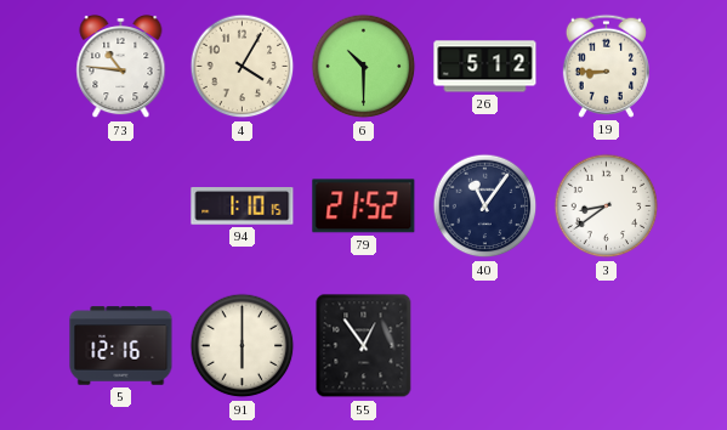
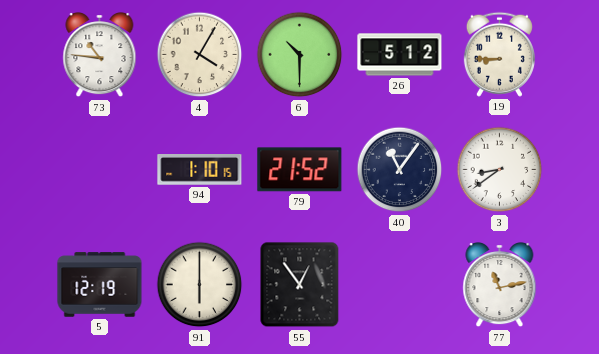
5: 12:16 -> 12:19 (100, 285)
77: none -> 11:13 (500, 286)
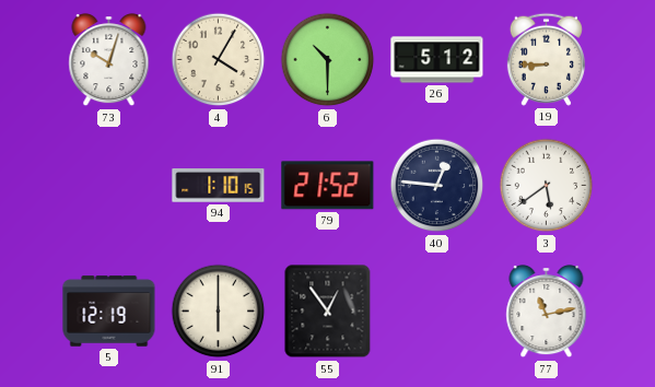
73: 10:46 -> 10:03 (109, 61)
40: 11:06 -> 12:46 (437, 186)
3: 8:39 -> 5:39 (547, 186)
